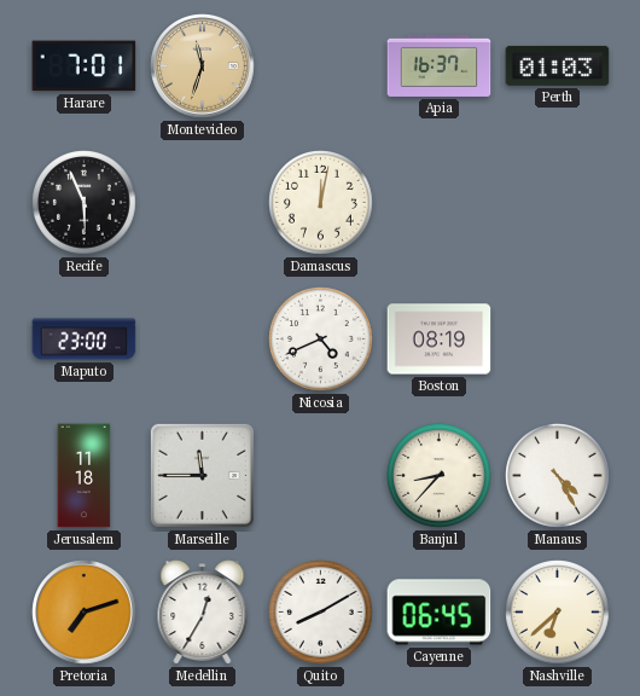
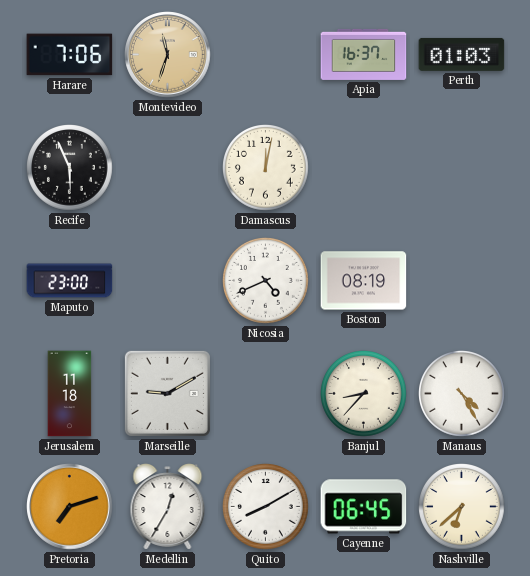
Harare: 7:01 -> 7:06 (70, 55)
Marseille: 11:45 -> 9:10 (167, 393)
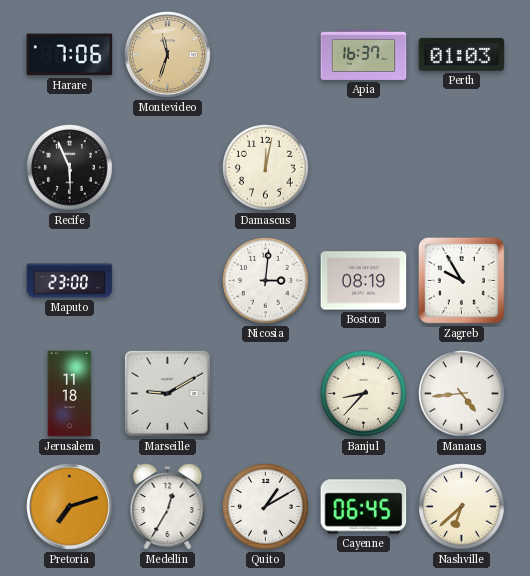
Nicosia: 4:41 -> 3:01 (266, 281)
Zagreb: none -> 9:55 (461, 280)
Manaus: 4:25 -> 4:44 (462, 394)
Quito: 8:10 -> 1:10 (266, 507)
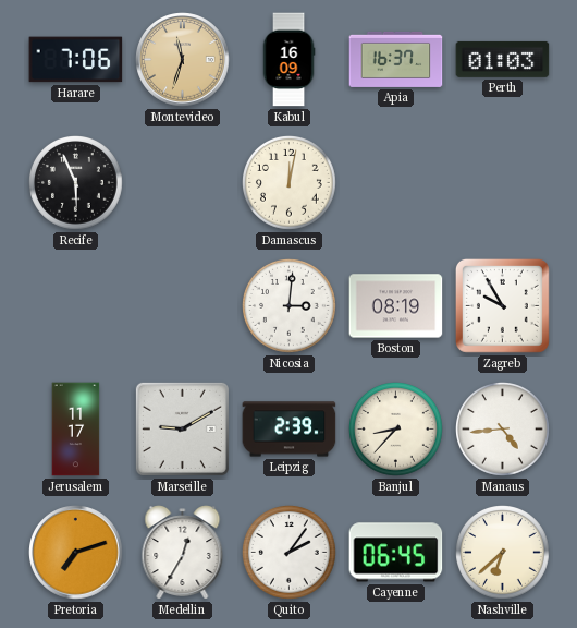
Kabul: none -> 16:09 (288, 60)
Maputo: 23:00 -> none (70, 281)
Jerusalem: 11:18 -> 11:17 (76, 430)
Leipzig: none -> 2:39 (290, 430)
Quito: 1:10 -> 2:06 (290, 553)
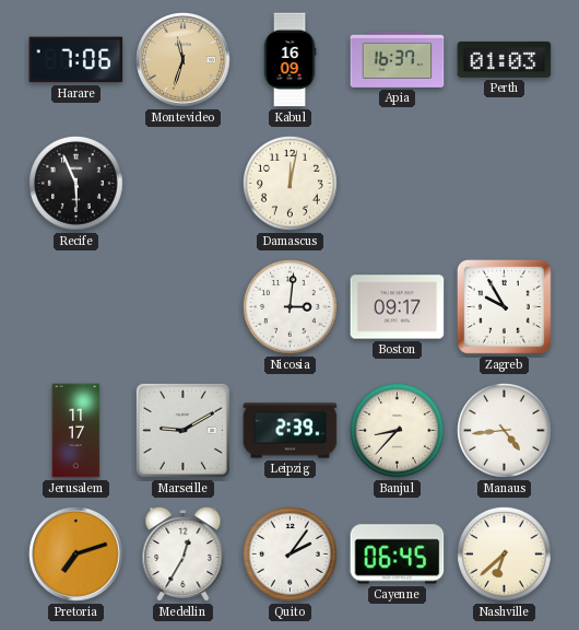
Boston: 08:19 -> 09:17 (398, 307)
